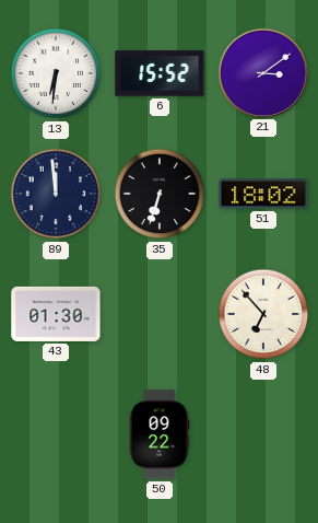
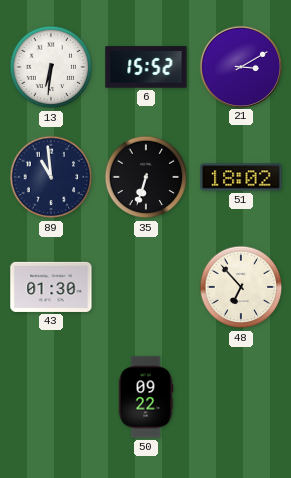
21: 3:09 -> 3:10 (240, 66)
89: 11:59 -> 10:59 (51, 177)
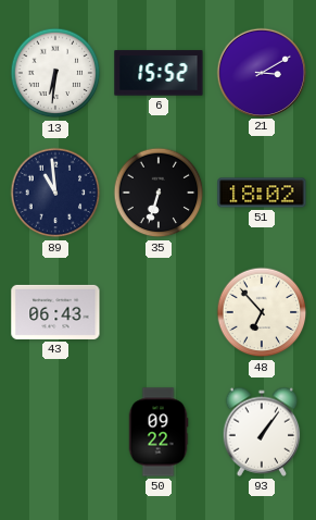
43: 01:30 -> 06:43 (55, 312)
93: none -> 1:06 (262, 432)
